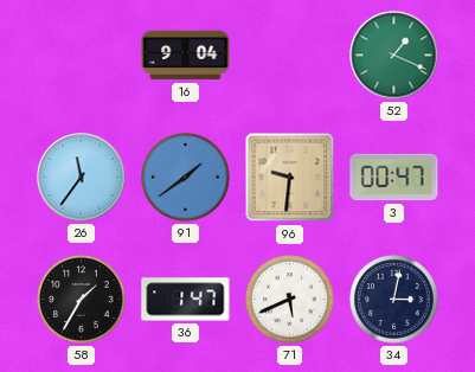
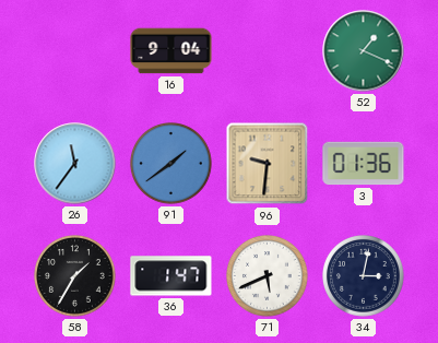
3: 00:47 -> 01:36 (364, 164)
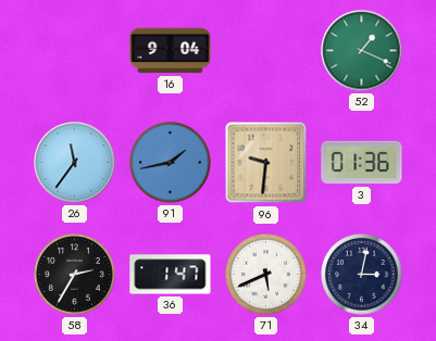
91: 1:39 -> 1:43 (171, 163)
58: 1:35 -> 2:35 (75, 275)
